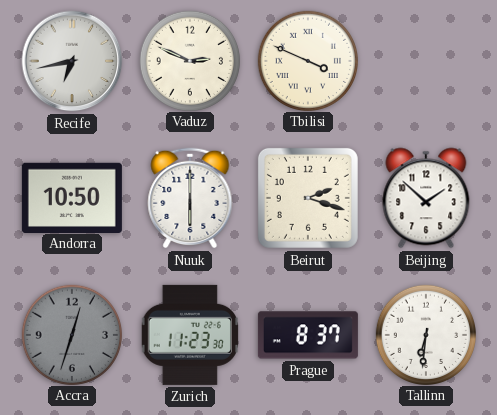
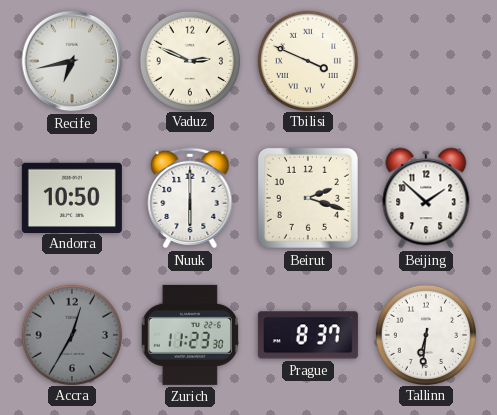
Accra: 12:33 -> 12:35 (71, 334)
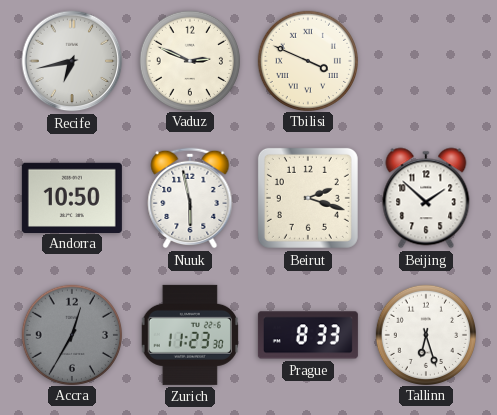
Nuuk: 6:00 -> 5:58 (190, 198)
Prague: 8:37 -> 8:33 (308, 335)
Tallinn: 6:31 -> 6:27 (425, 334)
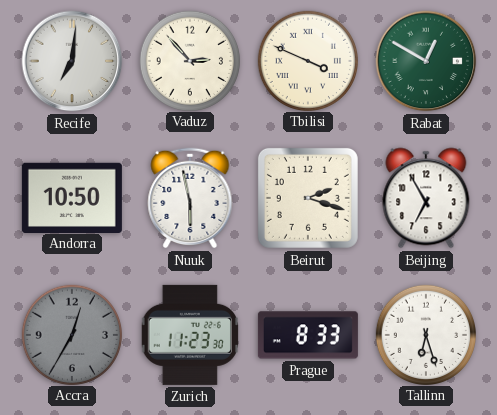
Recife: 6:43 -> 7:01 (72, 61)
Vaduz: 2:49 -> 2:53 (189, 60)
Rabat: none -> 12:50 (426, 61)
Beijing: 1:52 -> 6:55 (426, 198)
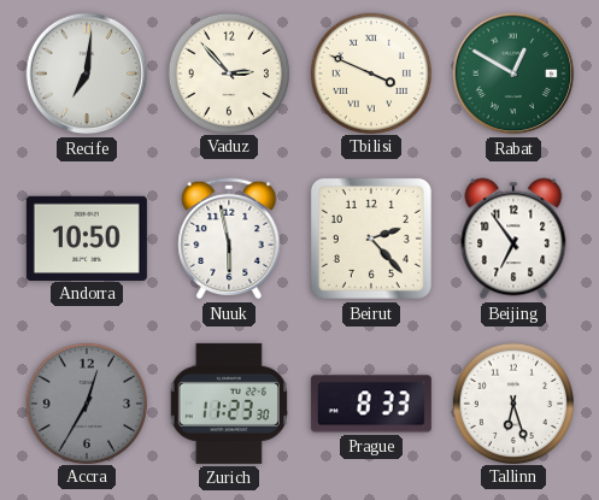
Beirut: 2:18 -> 2:23 (371, 239)
Beijing: 6:55 -> 6:54 (513, 239)
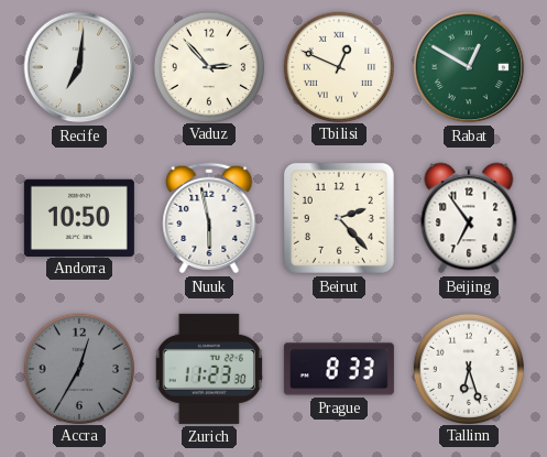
Tbilisi: 3:49 -> 12:49 (338, 66)
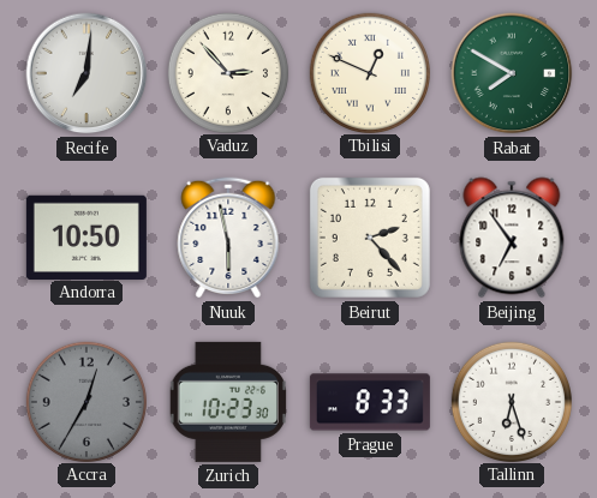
Rabat: 12:50 -> 7:50 (512, 73)
Zurich: 11:23 -> 10:23 (227, 402)
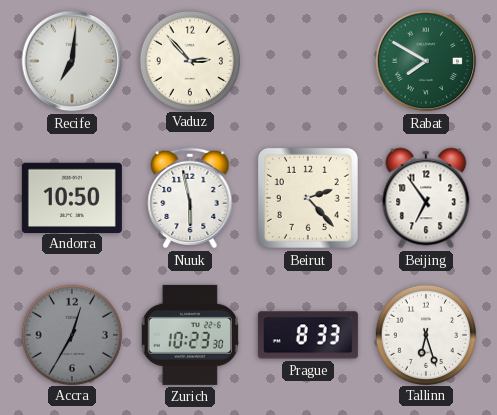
Tbilisi: 12:49 -> none (369, 72)
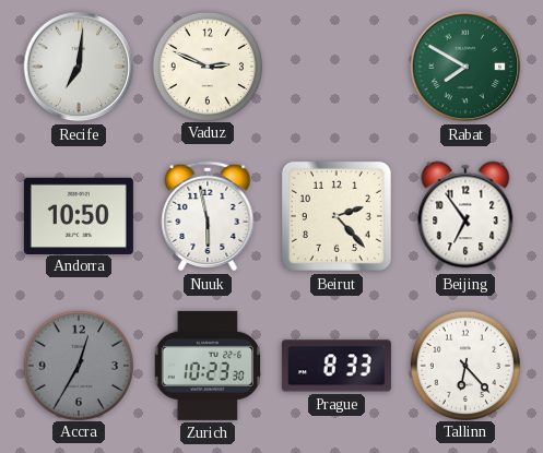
Vaduz: 2:53 -> 2:49 (206, 65)
Tallinn: 6:27 -> 6:23 (464, 365)
